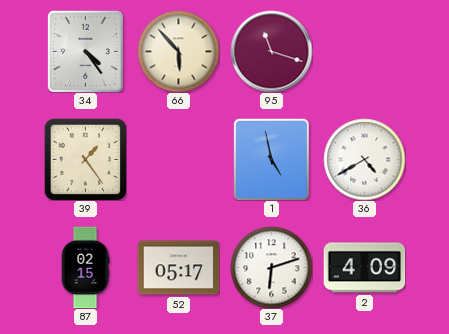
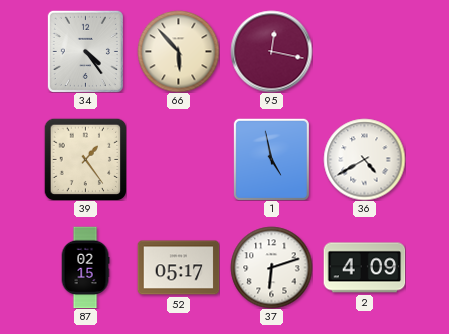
95: 11:18 -> 12:17 (271, 51)
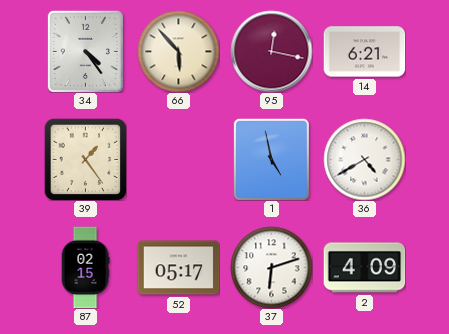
14: none -> 6:21 (364, 52)
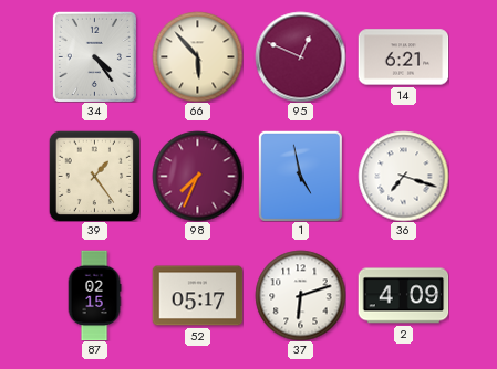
95: 12:17 -> 12:49 (300, 56)
98: none -> 7:34 (197, 176)
36: 4:40 -> 7:18 (403, 176)
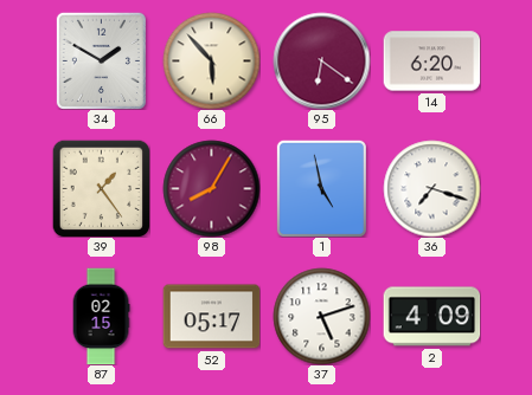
34: 4:24 -> 1:50 (101, 60)
95: 12:49 -> 6:21 (321, 60)
14: 6:21 -> 6:20 (431, 61)
98: 7:34 -> 8:05 (211, 188)
37: 6:12 -> 5:12 (321, 316)
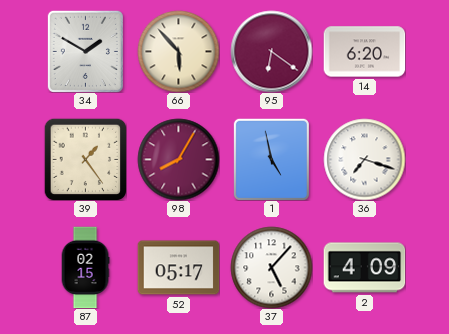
37: 5:12 -> 5:07 (271, 267)
